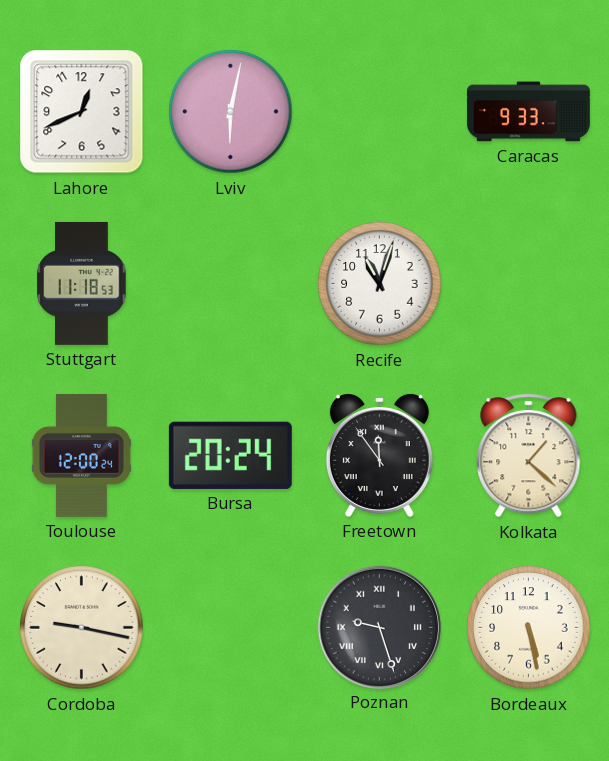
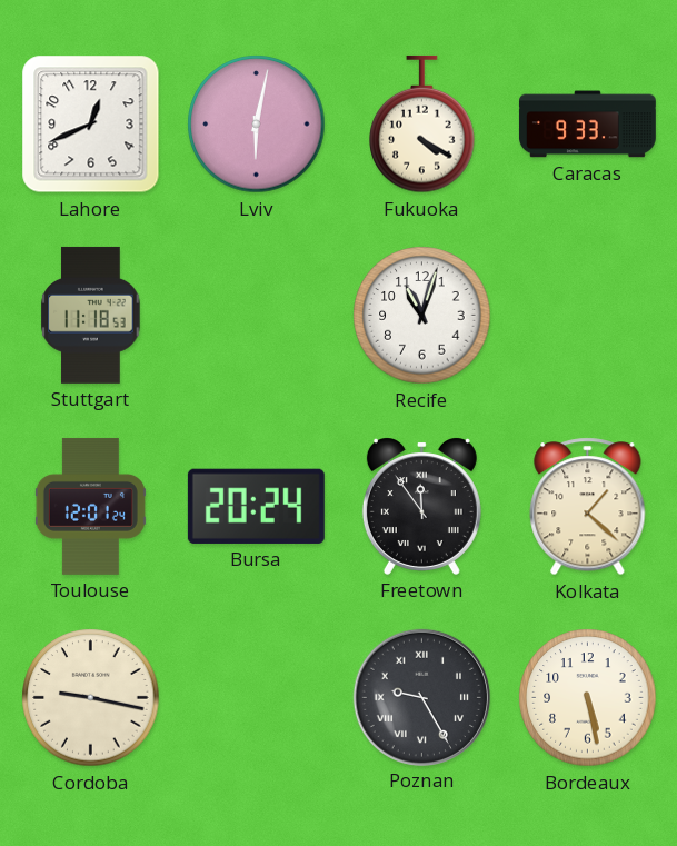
Fukuoka: none -> 4:20 (422, 125)
Toulouse: 12:00 -> 12:01 (90, 506)
Poznan: 9:27 -> 9:25 (421, 697)
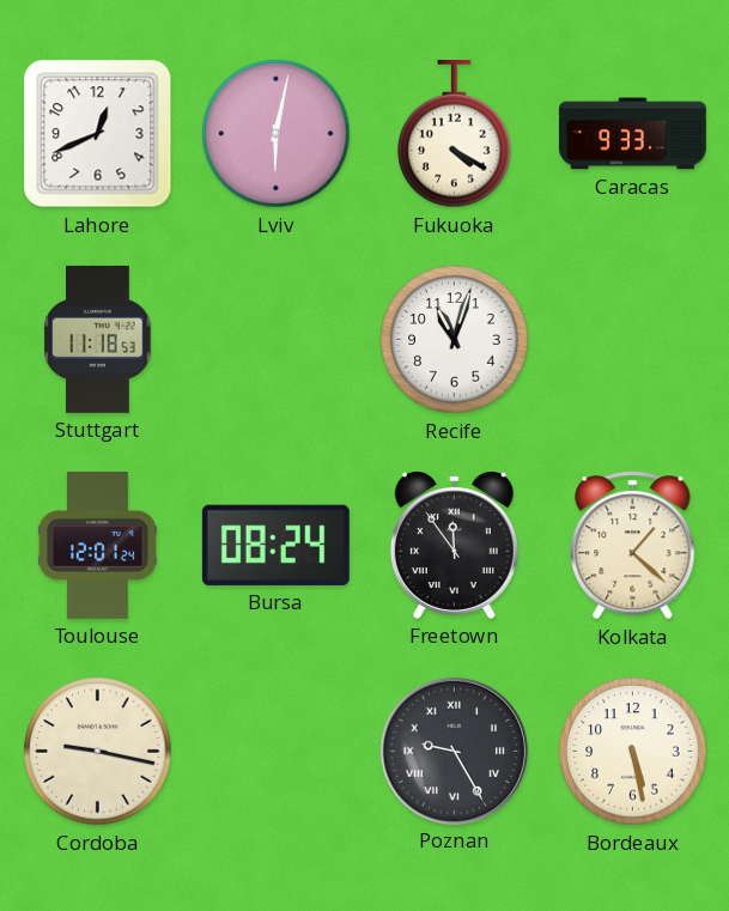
Bursa: 20:24 -> 08:24 (275, 545)
